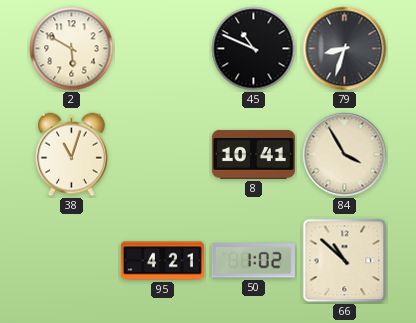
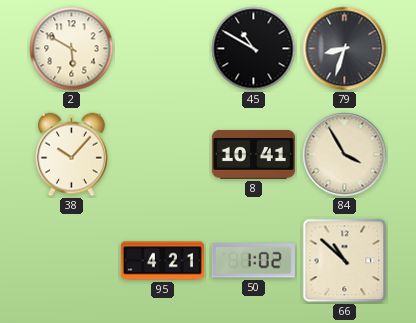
45: 10:49 -> 10:50 (254, 49)
38: 11:03 -> 10:07 (72, 155)
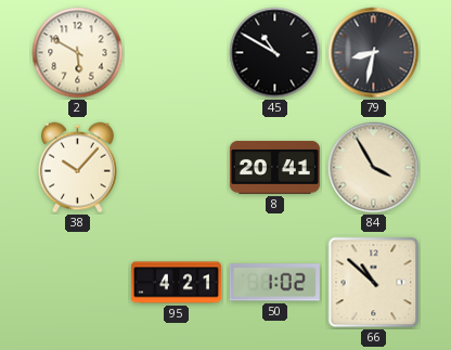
79: 8:33 -> 8:32 (374, 53)
8: 10:41 -> 20:41 (274, 167)
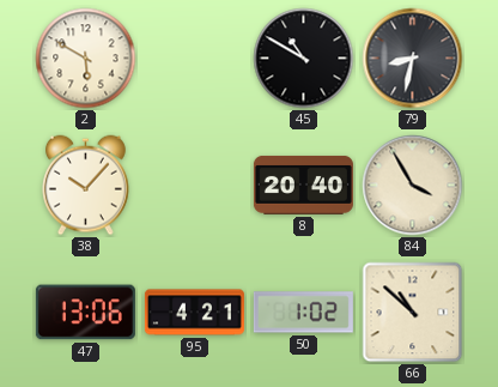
8: 20:41 -> 20:40 (303, 185)
47: none -> 13:06 (85, 313)
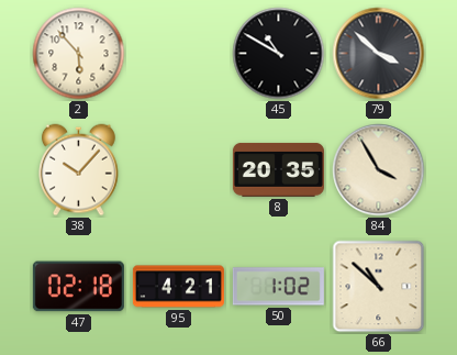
2: 5:50 -> 5:53 (79, 54)
79: 8:32 -> 3:52 (379, 54)
8: 20:40 -> 20:35 (278, 169)
47: 13:06 -> 02:18 (78, 287)
